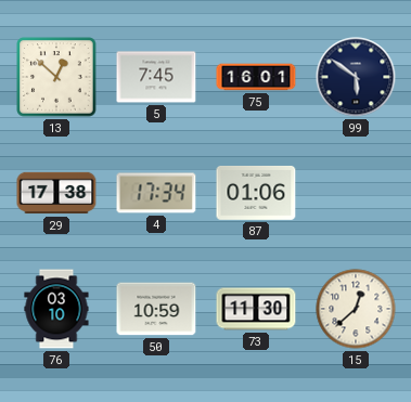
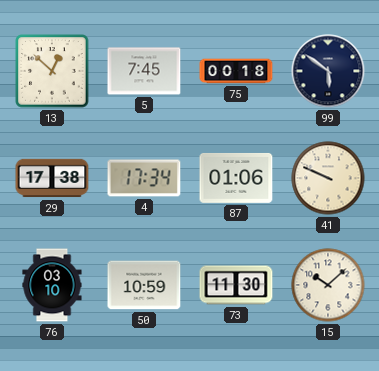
75: 16:01 -> 00:18 (236, 71)
41: none -> 9:49 (328, 178)
15: 12:38 -> 10:08 (328, 285)
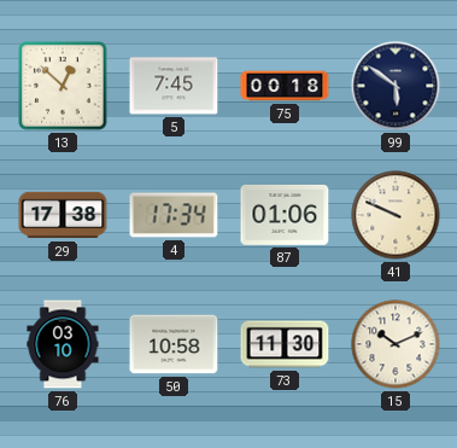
50: 10:59 -> 10:58 (174, 344)
15: 10:08 -> 10:11 (396, 344)
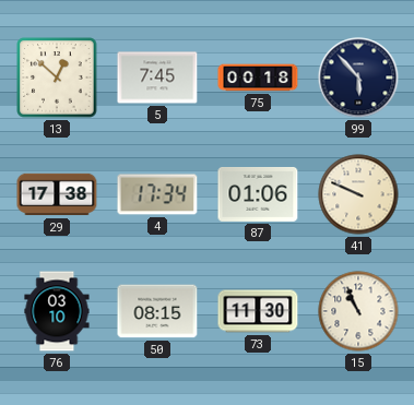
99: 5:51 -> 5:53 (358, 78)
50: 10:58 -> 08:15 (157, 311)
15: 10:11 -> 10:56 (358, 311)
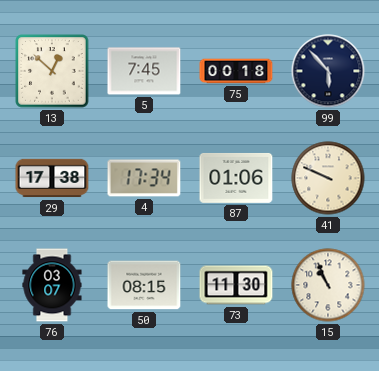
76: 03:10 -> 03:07 (52, 285)
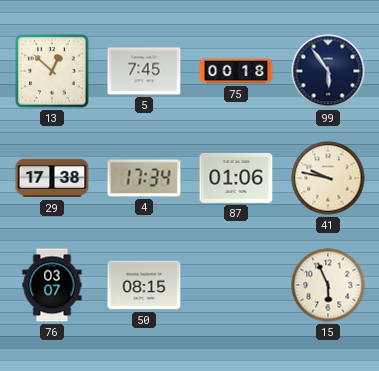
99: 5:53 -> 5:54 (328, 71)
41: 9:49 -> 9:47 (328, 178)
73: 11:30 -> none (236, 285)
15: 10:56 -> 5:56 (328, 285)
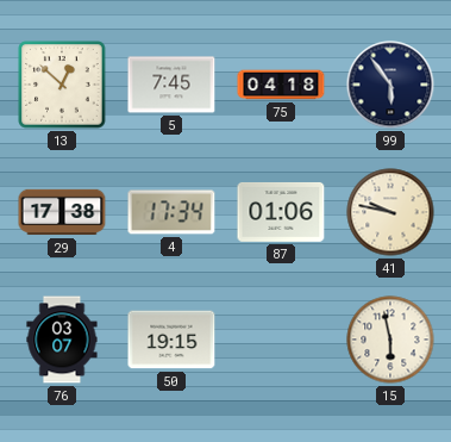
75: 00:18 -> 04:18 (281, 85)
50: 08:15 -> 19:15 (171, 340)
15: 5:56 -> 5:58 (390, 340)
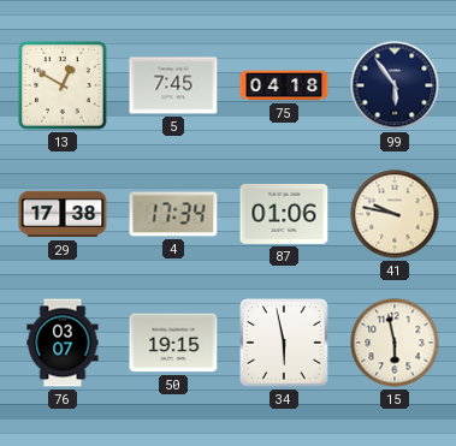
13: 12:52 -> 12:50 (63, 85)
34: none -> 5:58 (284, 343)
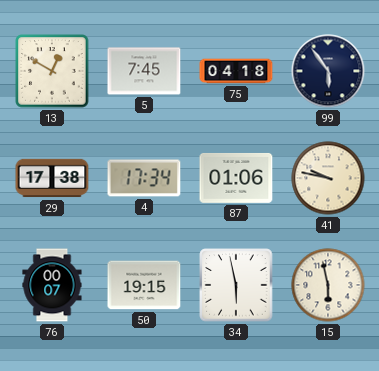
76: 03:07 -> 00:07 (52, 285)
